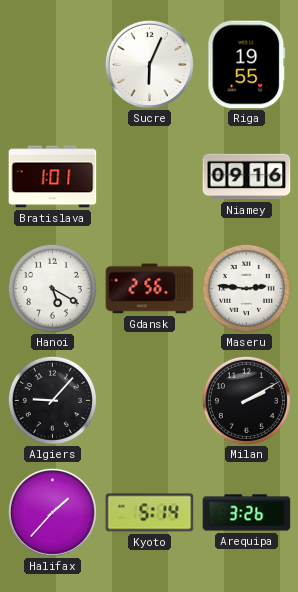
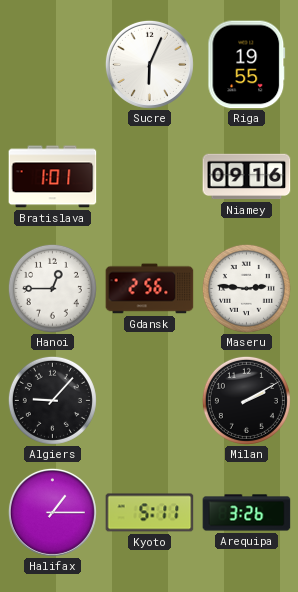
Hanoi: 5:20 -> 12:45 (52, 288)
Halifax: 1:37 -> 1:15 (52, 512)
Kyoto: 5:14 -> 5:11 (150, 513)
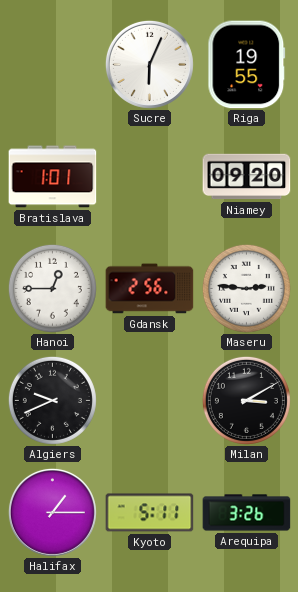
Niamey: 09:16 -> 09:20 (247, 177)
Algiers: 9:07 -> 9:41 (52, 400)
Milan: 2:10 -> 3:10 (246, 400)
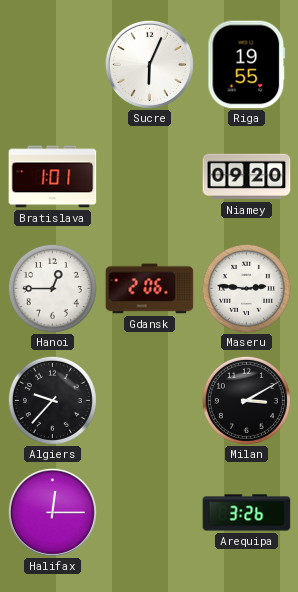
Gdansk: 2:56 -> 2:06 (150, 289)
Algiers: 9:41 -> 9:37 (52, 400)
Halifax: 1:15 -> 12:15 (52, 512)
Kyoto: 5:11 -> none (150, 513)
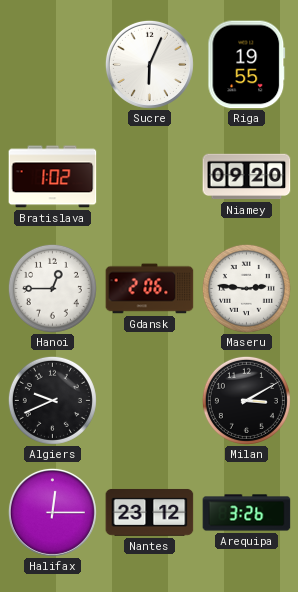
Bratislava: 1:01 -> 1:02 (53, 177)
Algiers: 9:37 -> 9:41 (52, 400)
Nantes: none -> 23:12 (150, 512)
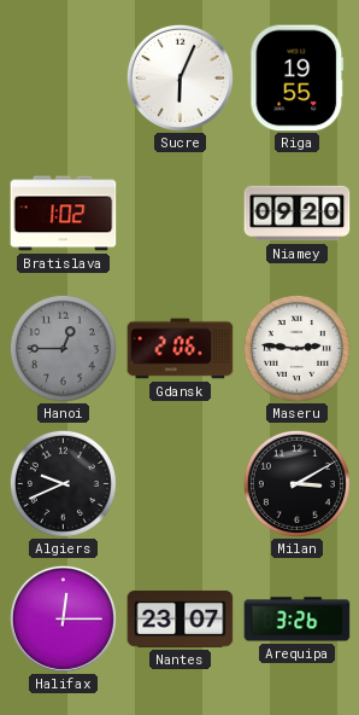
Hanoi dial: white -> grey (63, 348)
Nantes: 23:12 -> 23:07 (181, 618)
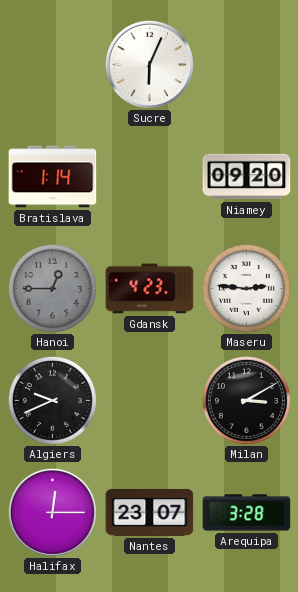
Riga: 19:55 -> none (298, 79)
Bratislava: 1:02 -> 1:14 (53, 177)
Gdansk: 2:06 -> 4:23 (150, 289)
Arequipa: 3:26 -> 3:28 (247, 513)
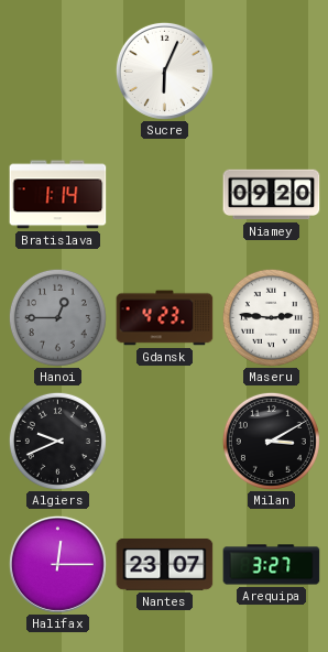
Arequipa: 3:28 -> 3:27 (272, 565)
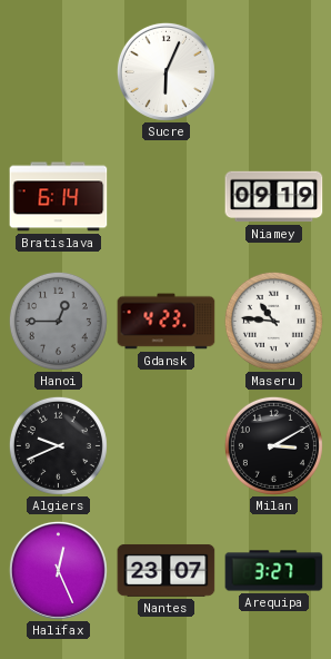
Bratislava: 1:14 -> 6:14 (59, 197)
Niamey: 09:20 -> 09:19 (274, 197)
Maseru: 2:46 -> 10:46 (273, 321)
Halifax: 12:15 -> 12:26 (58, 570)
